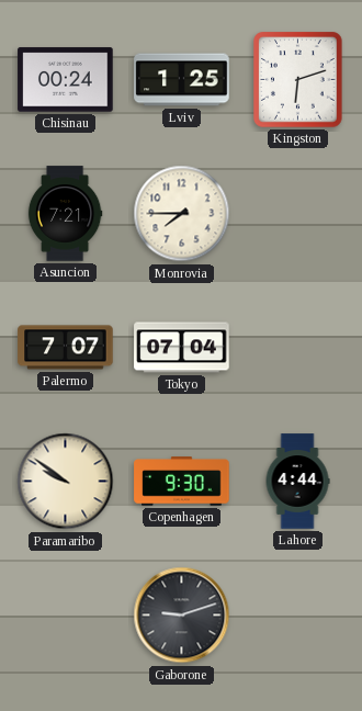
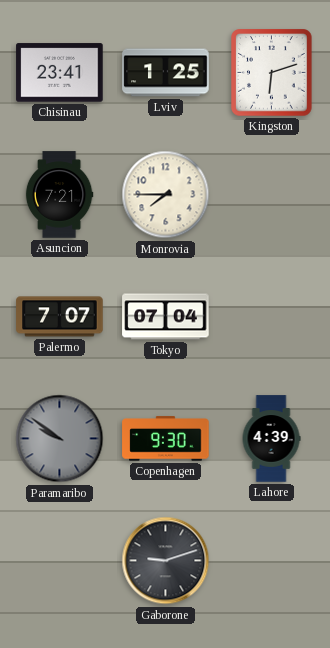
Chisinau: 00:24 -> 23:41 (60, 73)
Paramaribo dial: cream -> grey (60, 439)
Lahore: 4:44 -> 4:39 (271, 439)
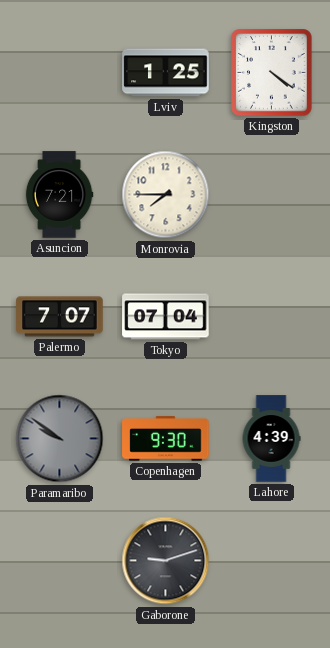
Chisinau: 23:41 -> none (60, 73)
Kingston: 6:12 -> 4:21 (272, 73)
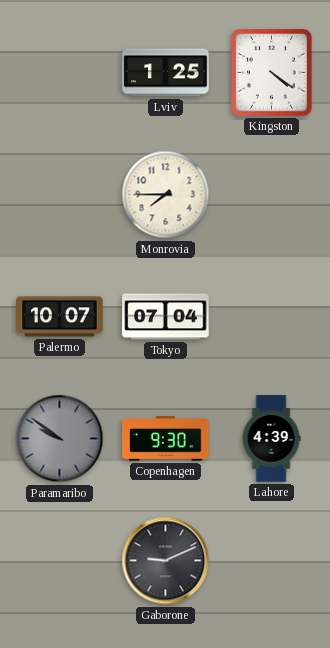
Asuncion: 7:21 -> none (59, 195)
Palermo: 7:07 -> 10:07 (60, 317)
Gaborone: 9:12 -> 9:11 (166, 561)
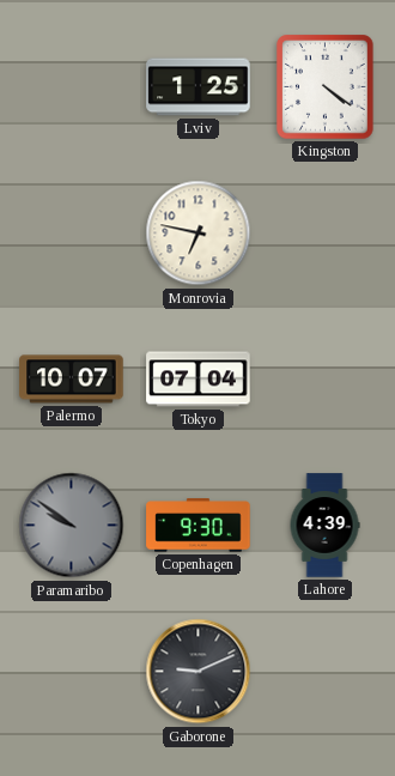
Monrovia: 7:45 -> 6:47 (199, 234)
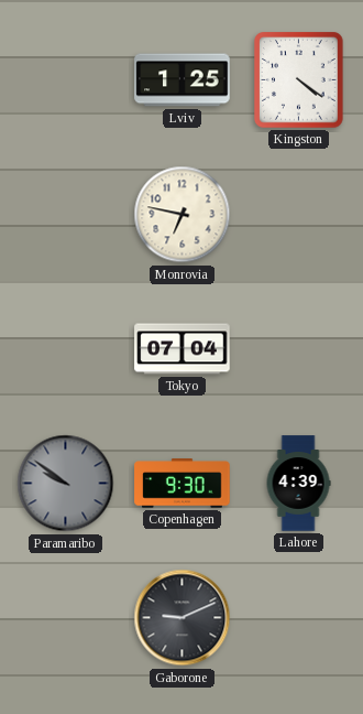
Palermo: 10:07 -> none (72, 380)
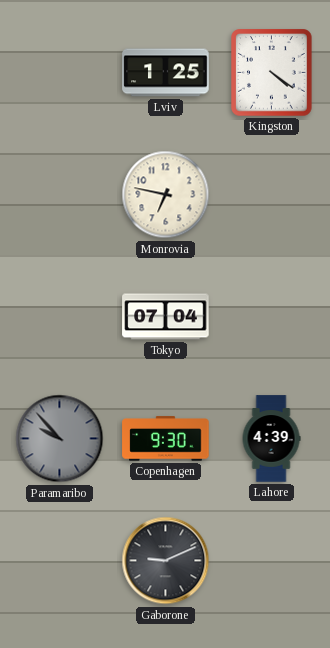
Paramaribo: 9:51 -> 9:53 (60, 439)
